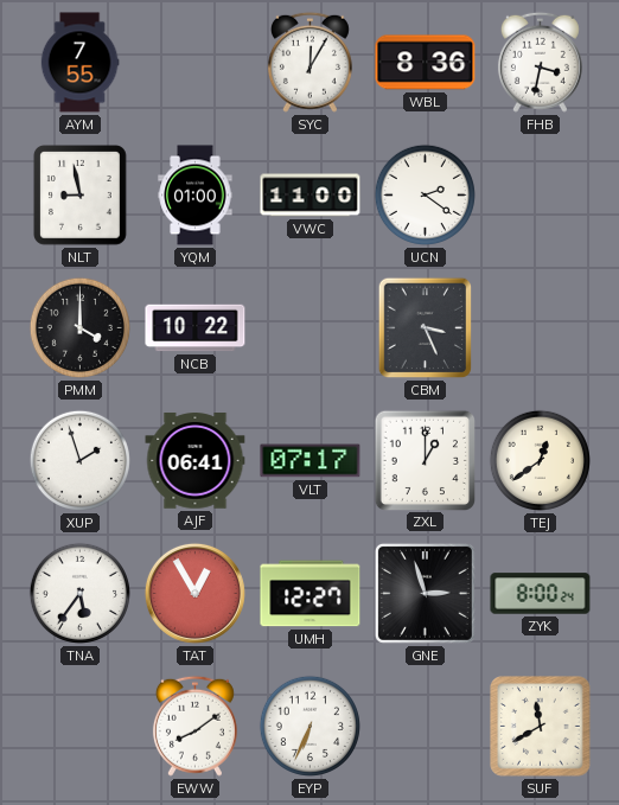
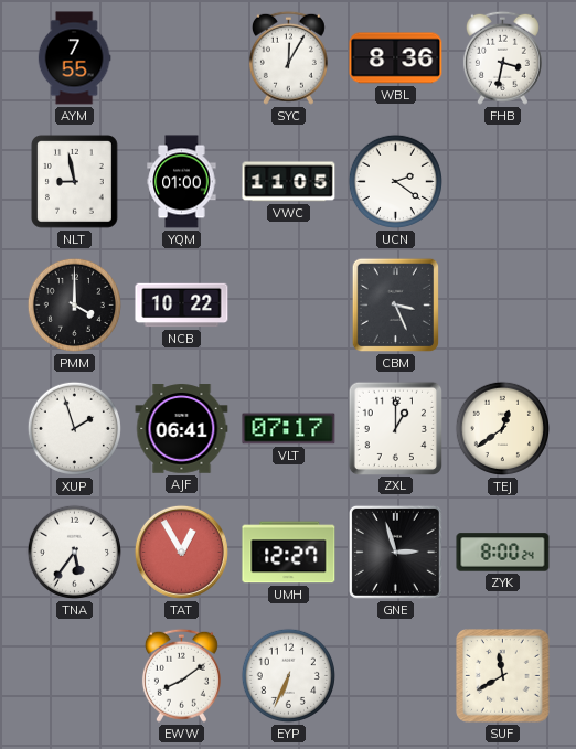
VWC: 11:00 -> 11:05 (289, 182)
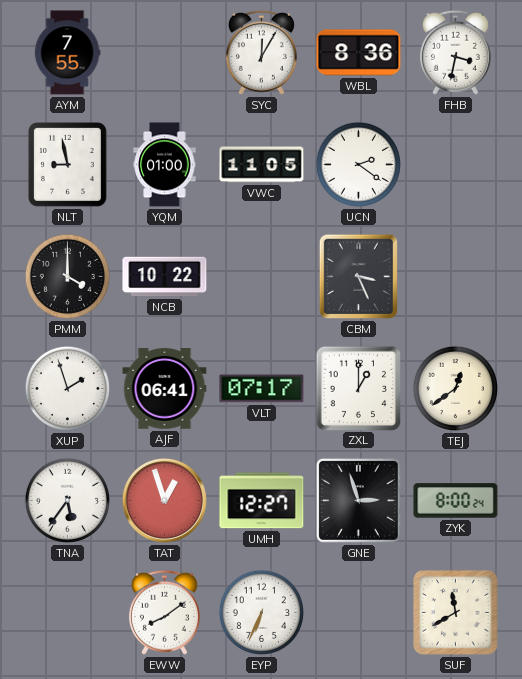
TAT: 12:55 -> 12:57 (164, 500)
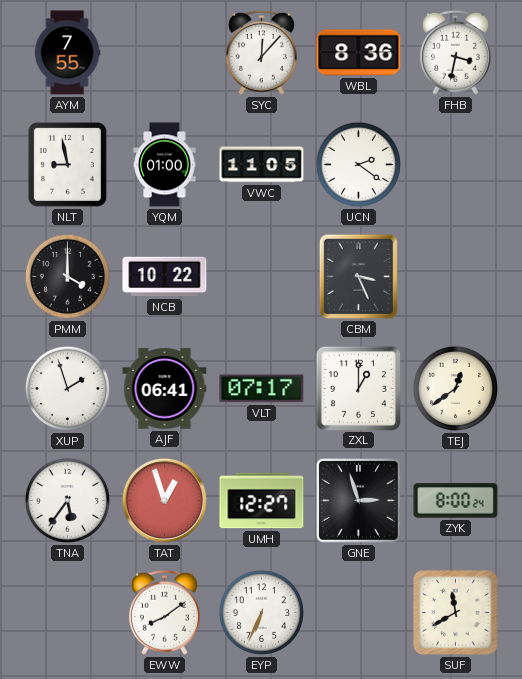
SYC: 12:05 -> 12:07 (261, 52)
